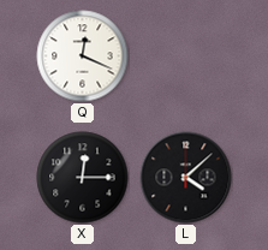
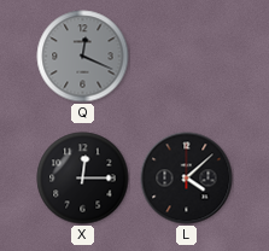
Q dial: white -> grey (83, 57)
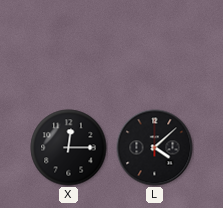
Q: 12:19 -> none (83, 57)
